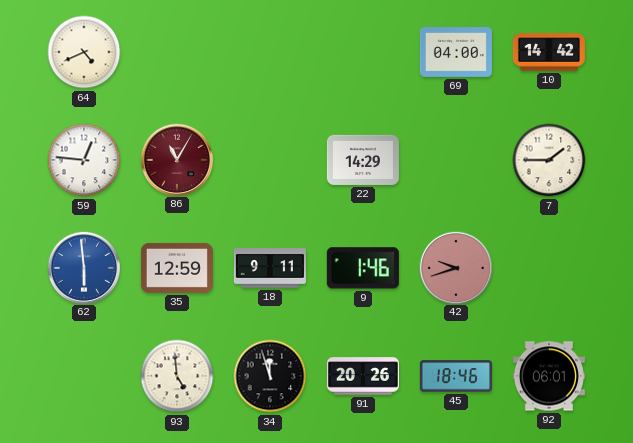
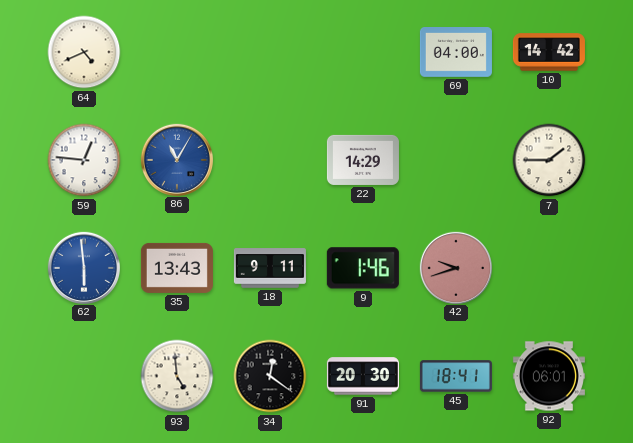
86 dial: burgundy -> blue (176, 159)
35: 12:59 -> 13:43 (177, 268)
34: 11:57 -> 12:21 (270, 376)
91: 20:26 -> 20:30 (363, 376)
45: 18:46 -> 18:41 (456, 376)
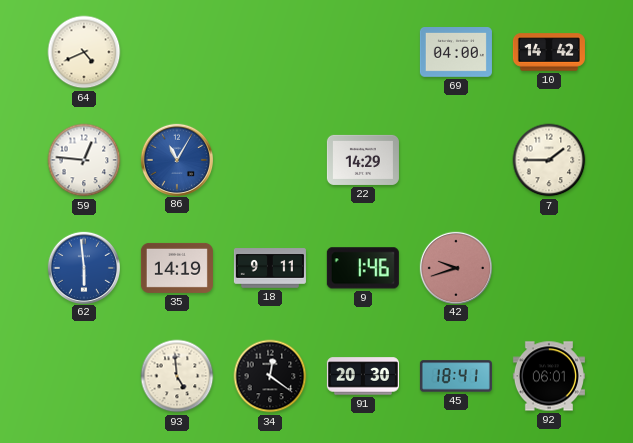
35: 13:43 -> 14:19 (177, 268)
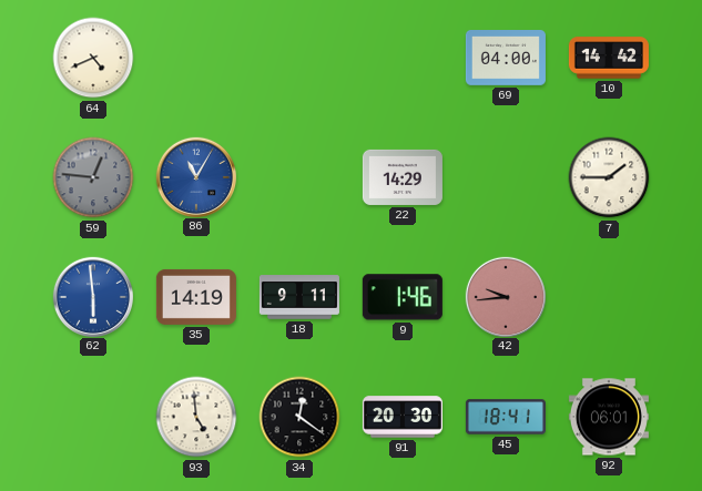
59 dial: white -> grey (93, 177)
42: 9:42 -> 9:44 (505, 296)
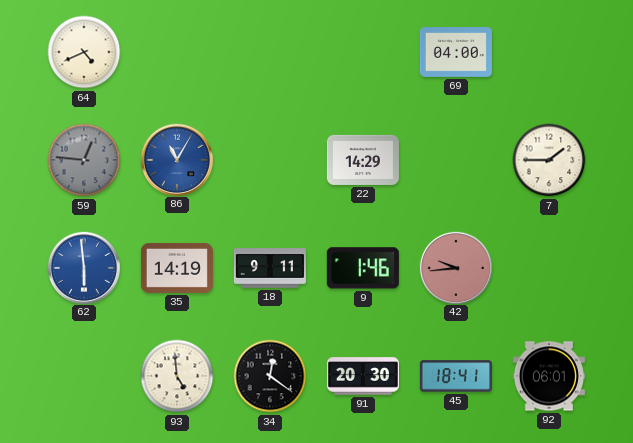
10: 14:42 -> none (609, 58)
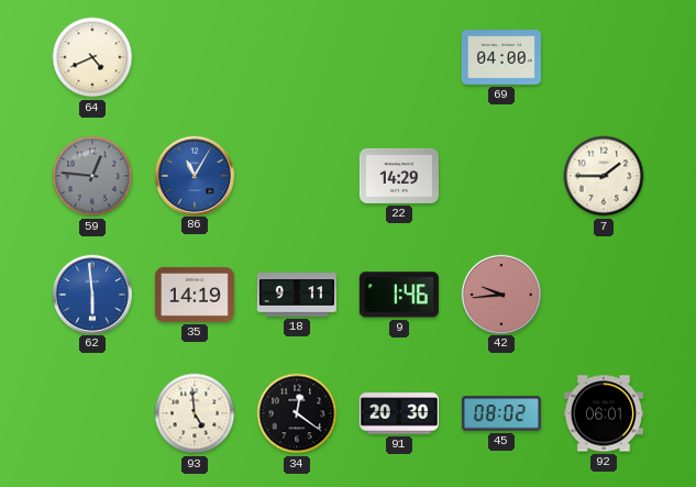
45: 18:41 -> 08:02 (501, 413)
